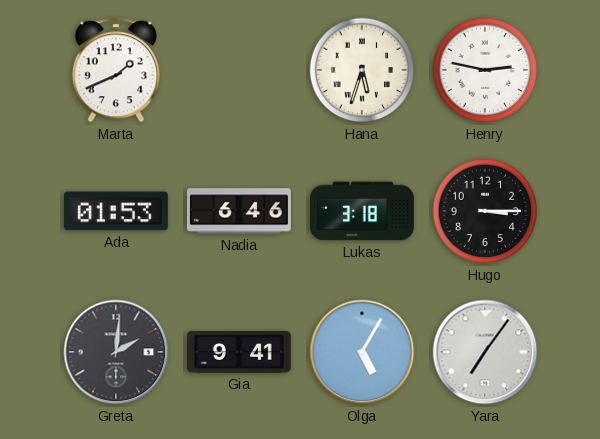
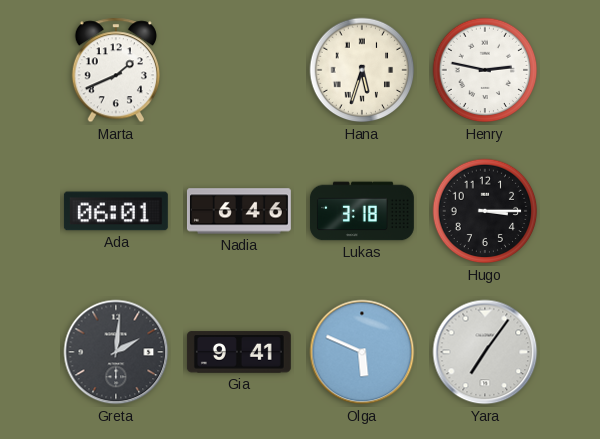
Ada: 01:53 -> 06:01 (116, 211)
Olga: 5:05 -> 5:49 (362, 352)
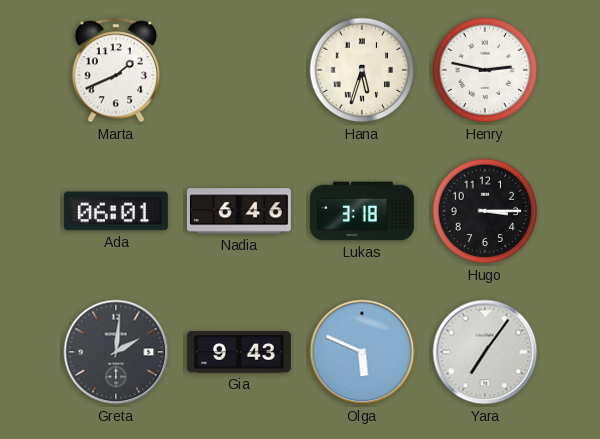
Gia: 9:41 -> 9:43 (239, 352)
